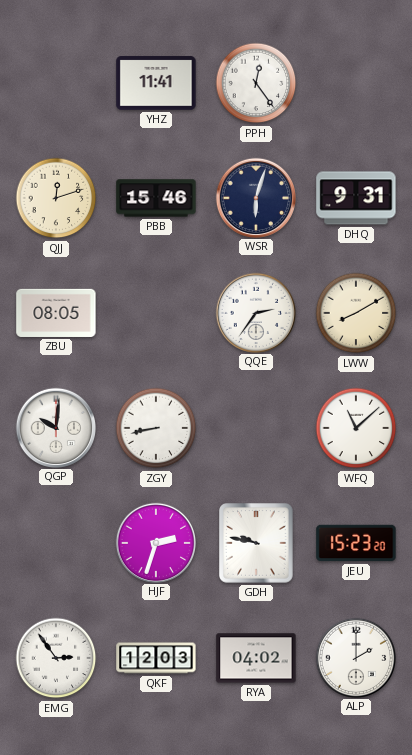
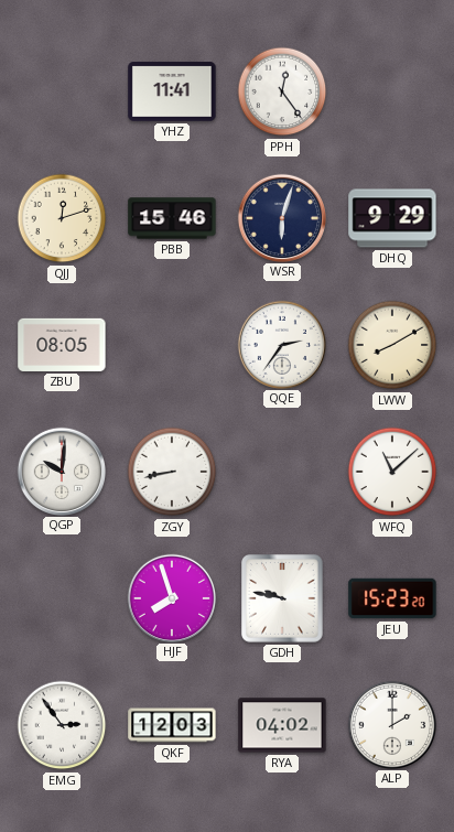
DHQ: 9:31 -> 9:29 (392, 218)
HJF: 2:33 -> 7:57 (171, 597)
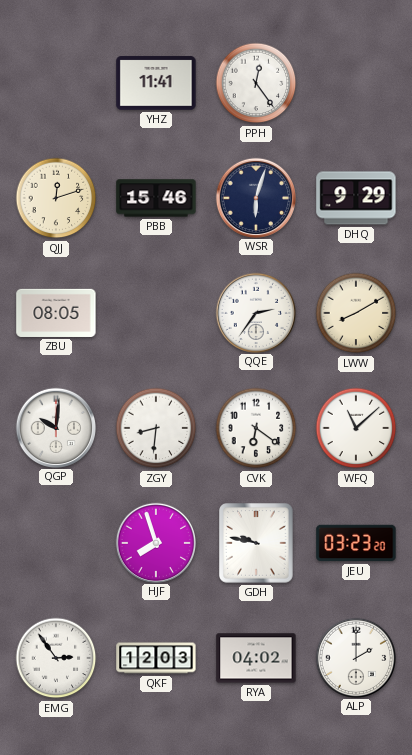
ZGY: 8:43 -> 8:31 (156, 428)
CVK: none -> 6:21 (256, 428)
JEU: 15:23 -> 03:23 (356, 543)
